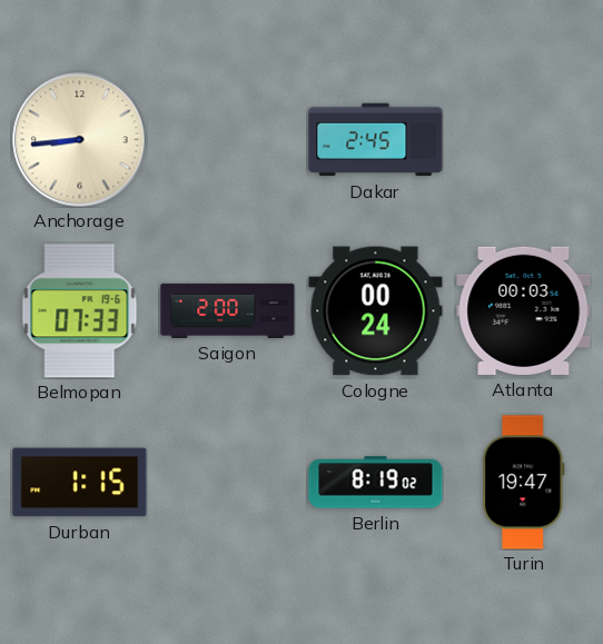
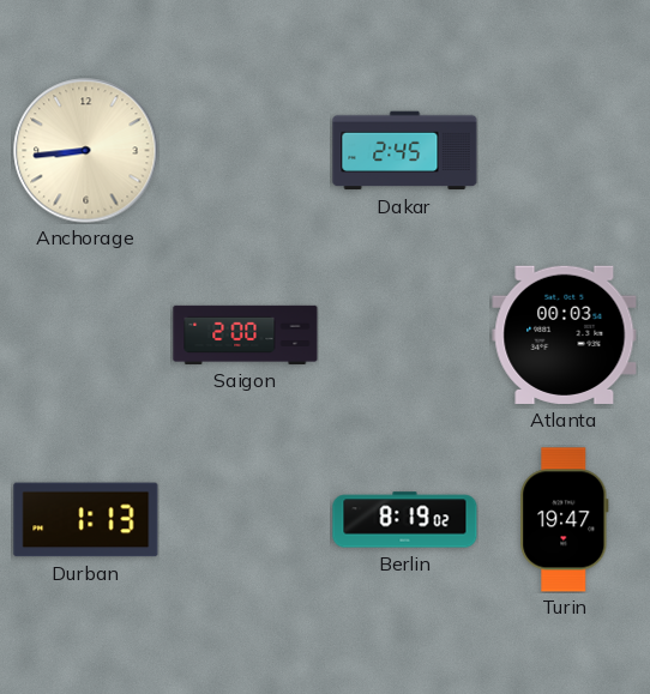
Belmopan: 07:33 -> none (80, 311)
Cologne: 00:24 -> none (376, 311)
Durban: 1:15 -> 1:13 (86, 520)
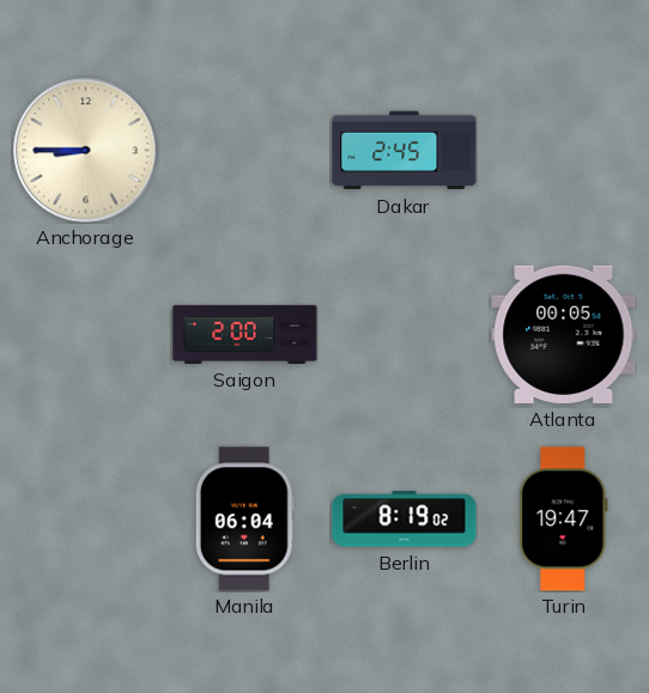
Anchorage: 8:44 -> 8:45 (86, 151)
Atlanta: 00:03 -> 00:05 (564, 334)
Durban: 1:13 -> none (86, 520)
Manila: none -> 06:04 (244, 519)
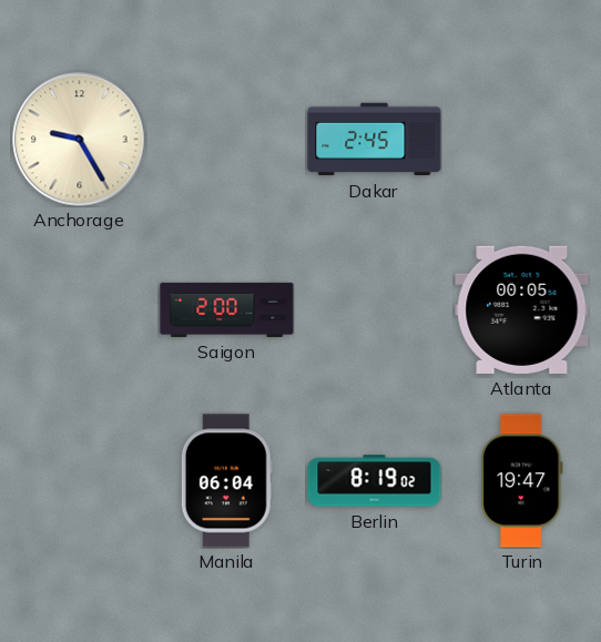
Anchorage: 8:45 -> 9:25 (80, 140)
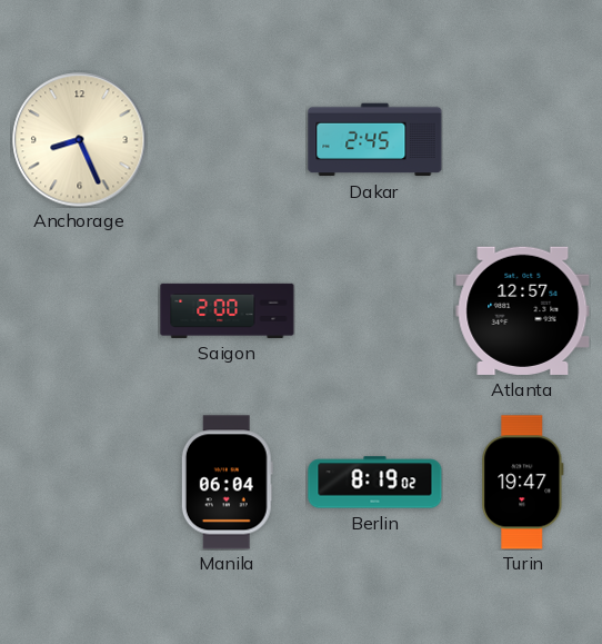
Anchorage: 9:25 -> 8:26 (80, 140)
Atlanta: 00:05 -> 12:57 (523, 310)
